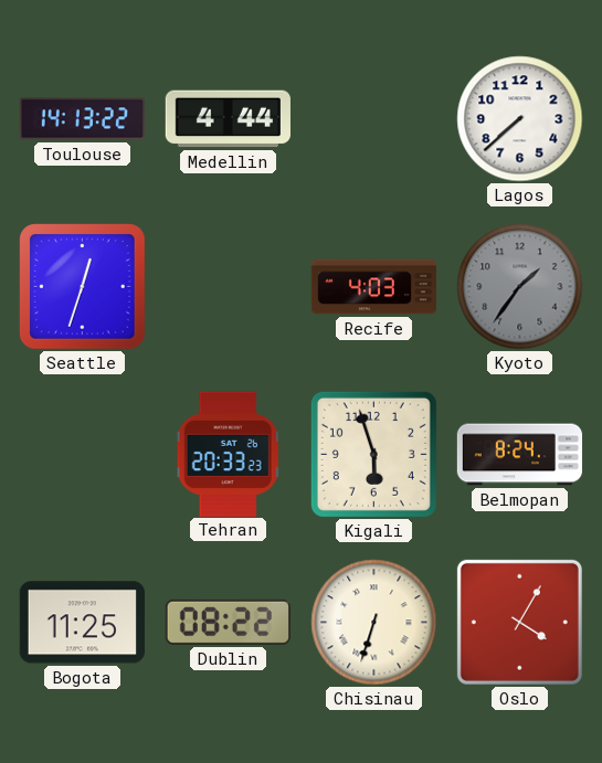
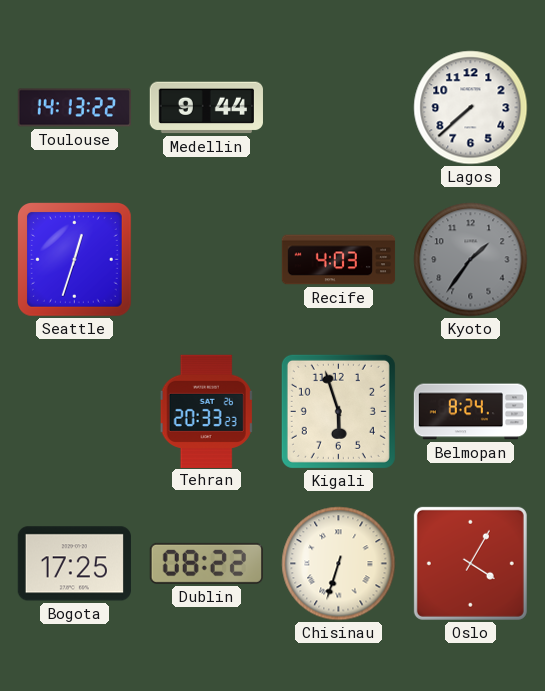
Medellin: 4:44 -> 9:44 (206, 108)
Bogota: 11:25 -> 17:25 (74, 564)
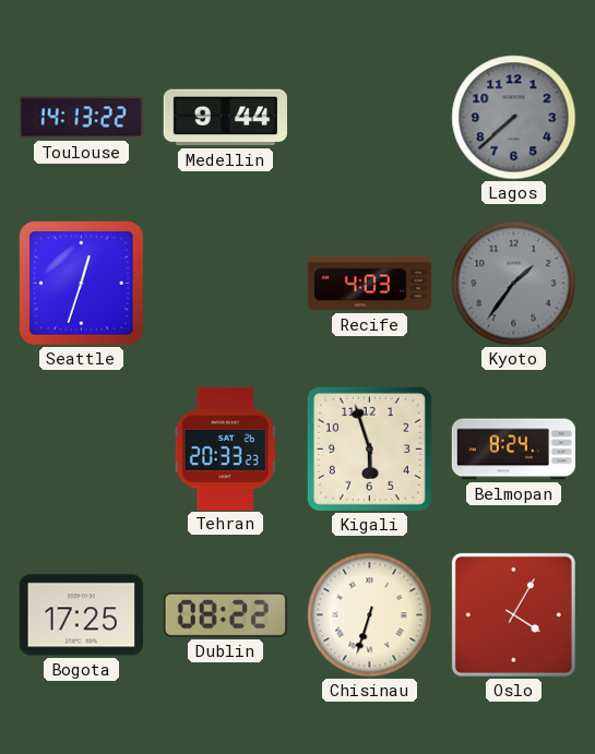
Lagos dial: white -> grey (514, 118)
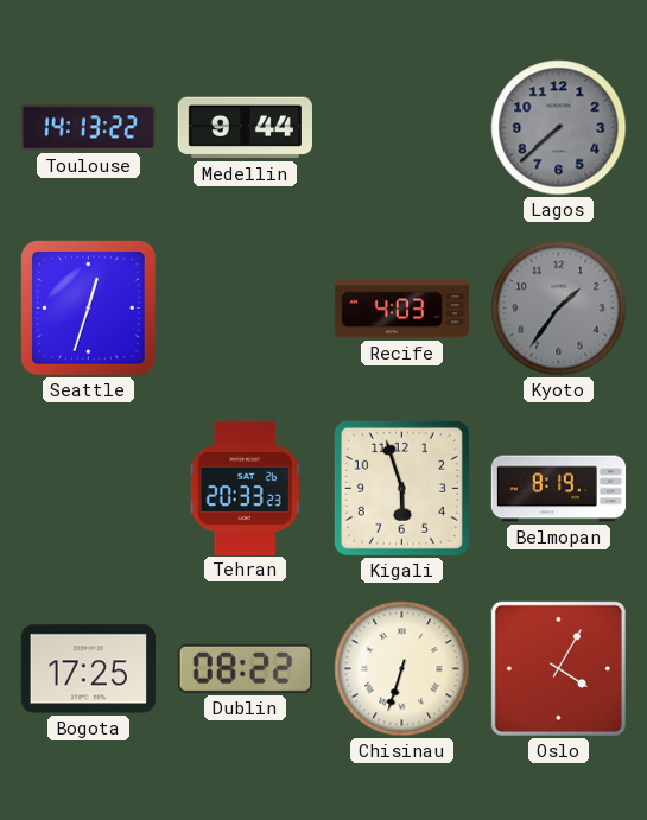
Belmopan: 8:24 -> 8:19 (559, 489)
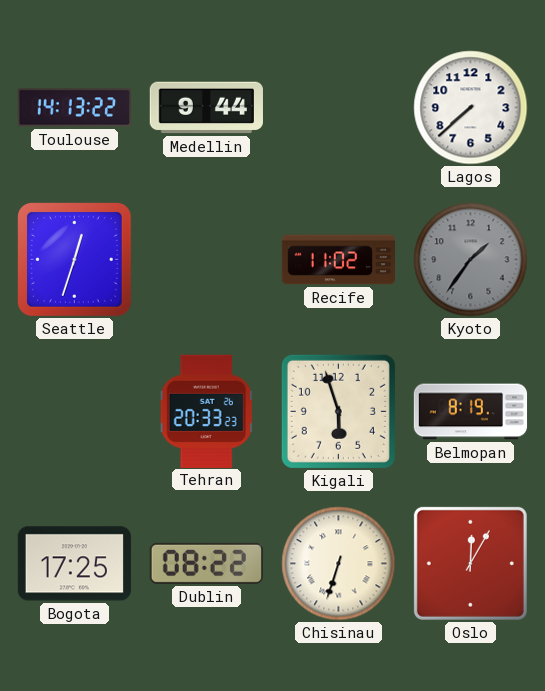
Lagos dial: grey -> white (471, 108)
Recife: 4:03 -> 11:02 (339, 260)
Oslo: 4:05 -> 12:05 (470, 563)
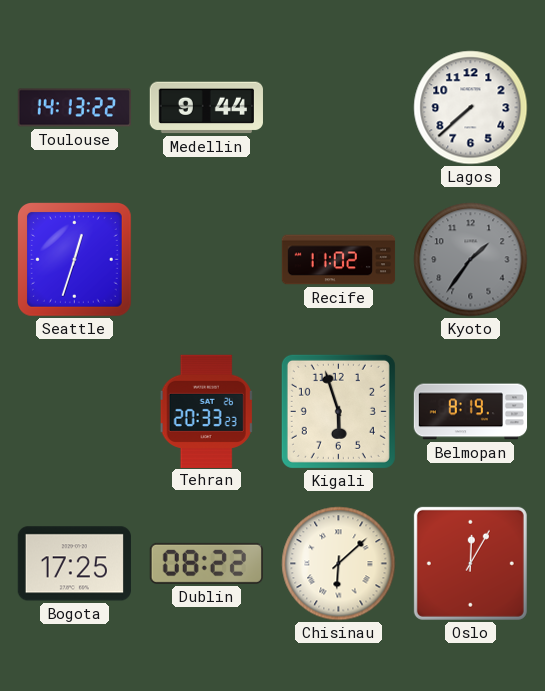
Chisinau: 6:33 -> 6:08 (339, 564)
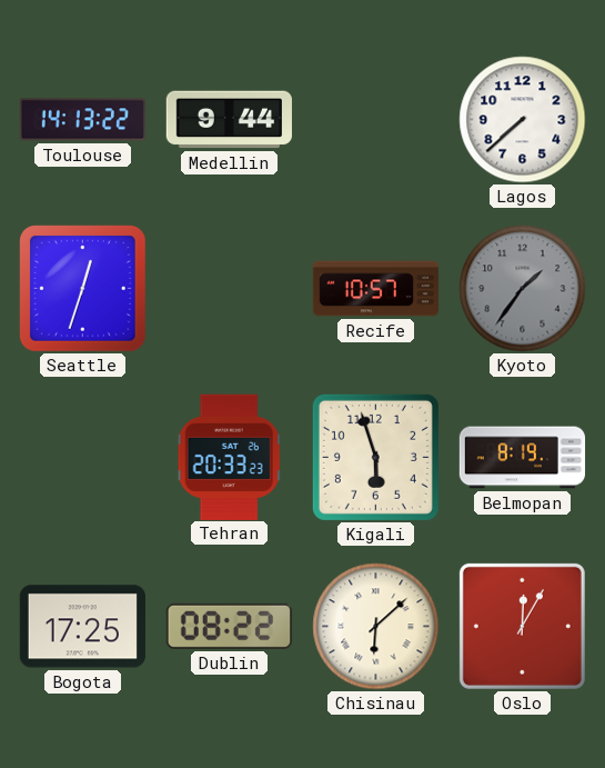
Recife: 11:02 -> 10:57 (376, 289)
